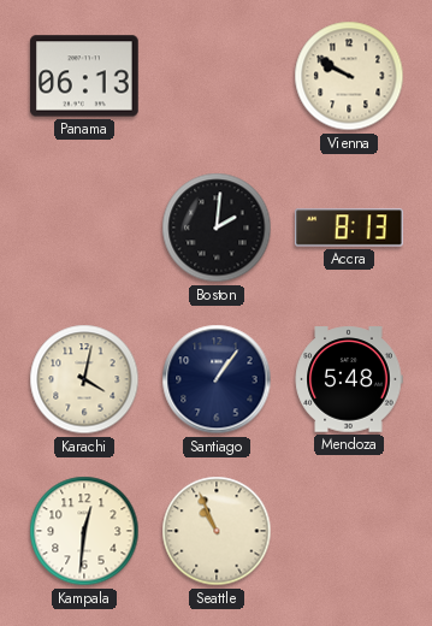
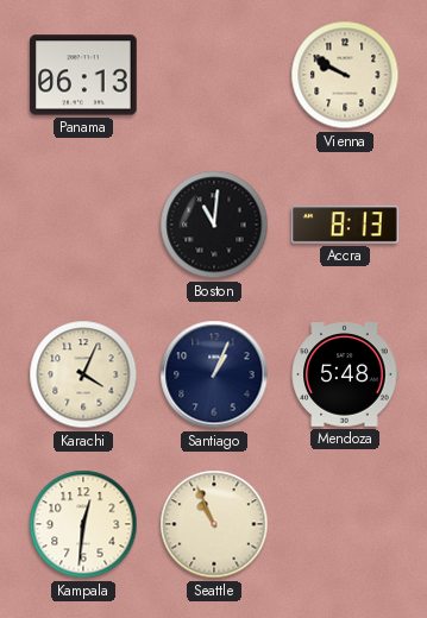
Boston: 2:01 -> 11:01 (214, 225)
Karachi: 4:02 -> 4:04 (83, 374)
Santiago: 1:06 -> 1:04 (214, 374)
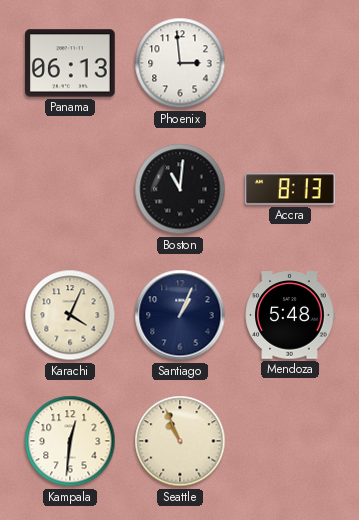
Phoenix: none -> 2:59 (180, 63)
Vienna: 9:50 -> none (345, 75)
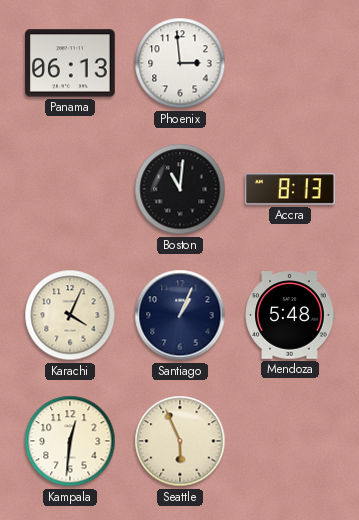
Seattle: 10:56 -> 5:56 (180, 441)
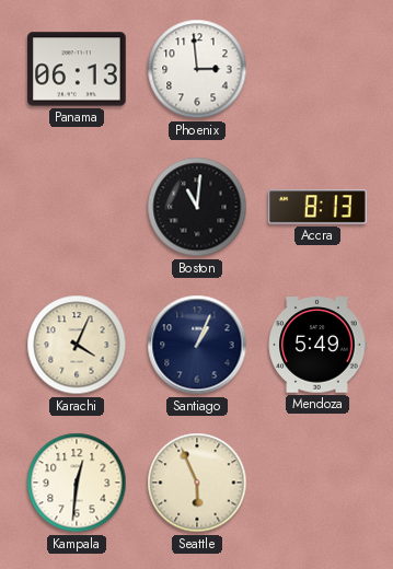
Mendoza: 5:48 -> 5:49 (317, 345)
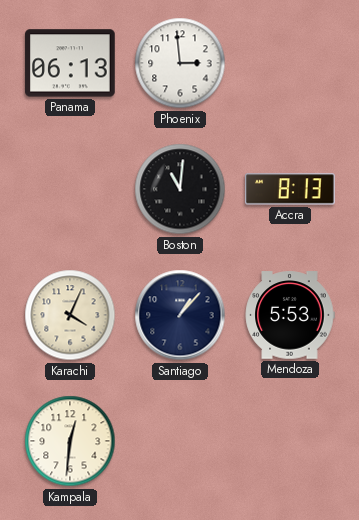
Santiago: 1:04 -> 1:07 (180, 315)
Mendoza: 5:49 -> 5:53 (290, 315)
Seattle: 5:56 -> none (197, 483)
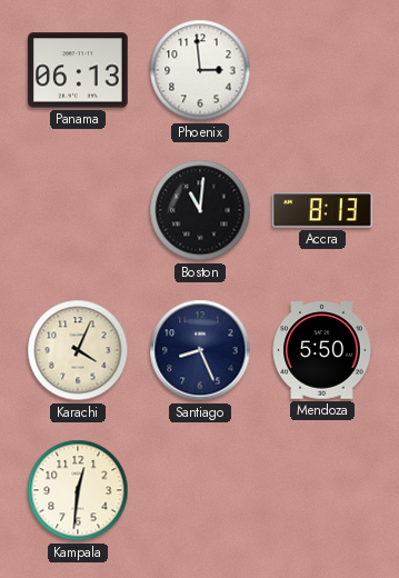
Santiago: 1:07 -> 8:26 (200, 350)
Mendoza: 5:53 -> 5:50 (322, 350)
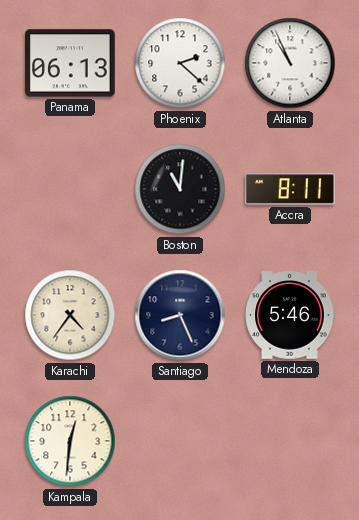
Phoenix: 2:59 -> 2:22 (180, 63)
Atlanta: none -> 10:56 (290, 63)
Accra: 8:13 -> 8:11 (291, 189)
Karachi: 4:04 -> 4:36 (70, 315)
Mendoza: 5:50 -> 5:46 (290, 315)
